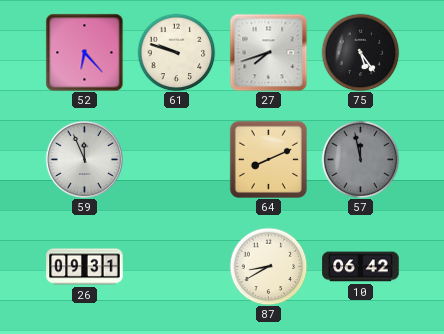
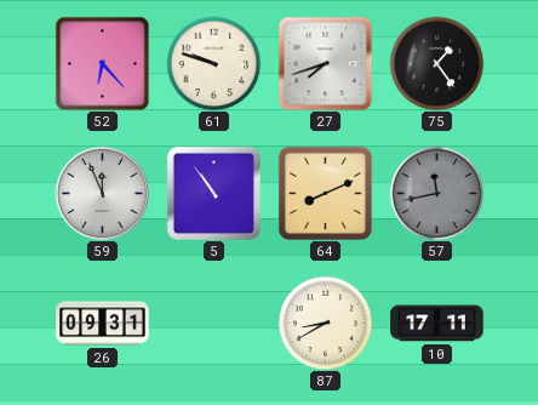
75: 5:24 -> 1:24 (436, 63)
5: none -> 10:54 (213, 193)
57: 11:58 -> 11:43 (436, 193)
10: 06:42 -> 17:11 (437, 324)
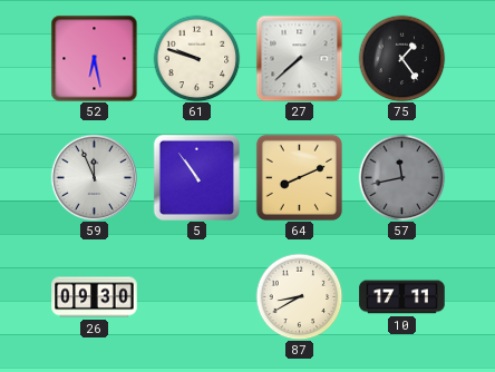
52: 6:23 -> 6:28 (94, 58)
27: 7:42 -> 7:38 (299, 58)
26: 09:31 -> 09:30 (95, 297)
